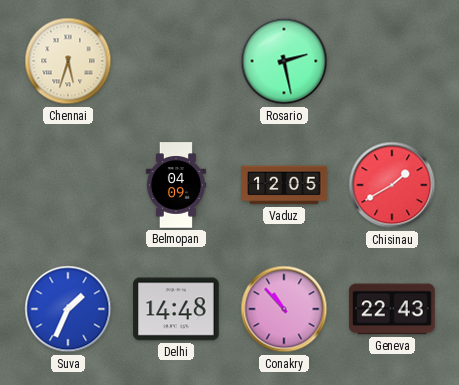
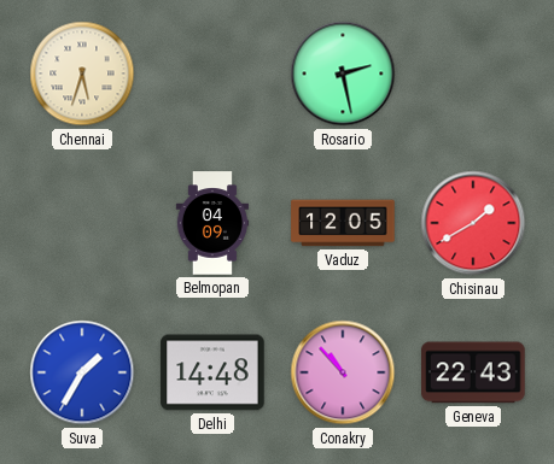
Suva: 1:34 -> 1:35 (82, 372)
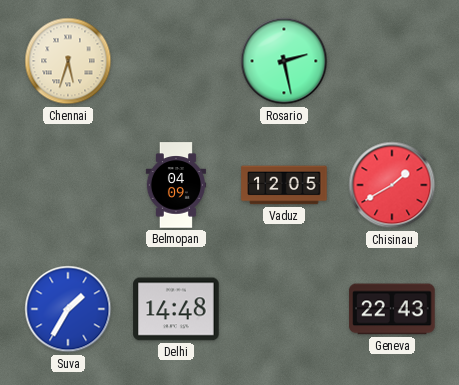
Conakry: 10:53 -> none (343, 372)
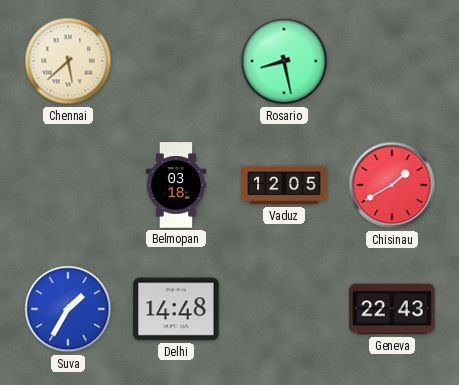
Chennai: 5:33 -> 5:38 (68, 61)
Rosario: 2:28 -> 8:28 (284, 61)
Belmopan: 04:09 -> 03:18 (175, 185)
